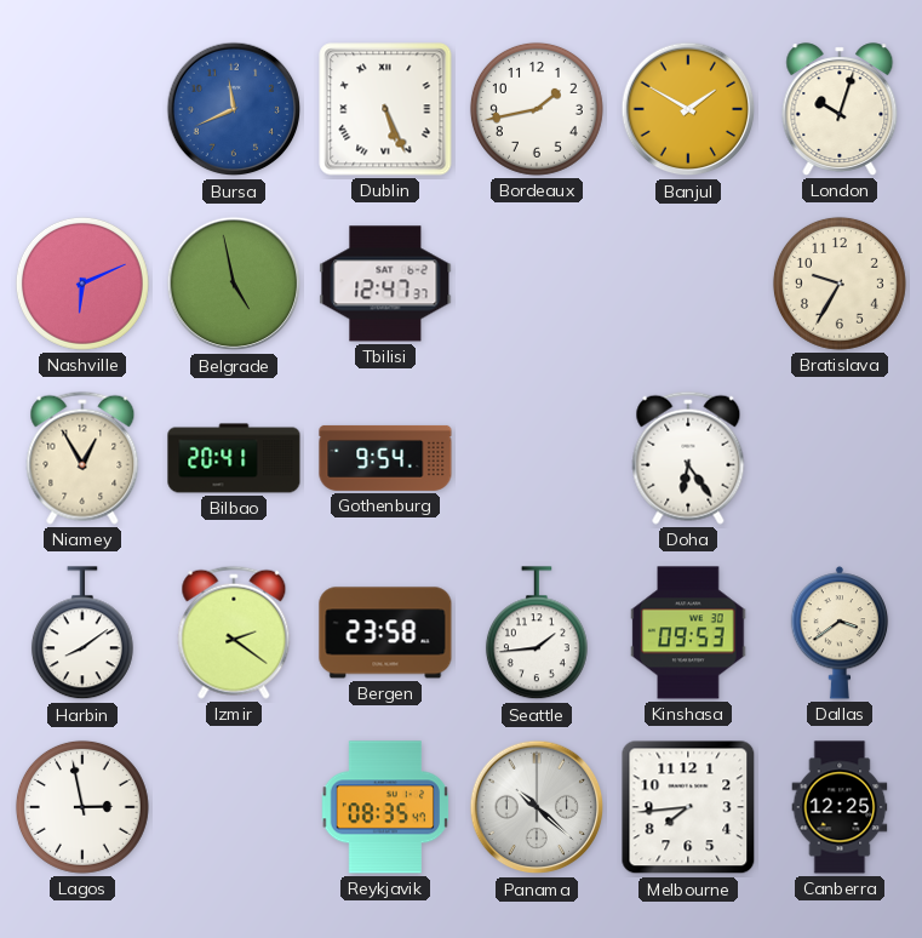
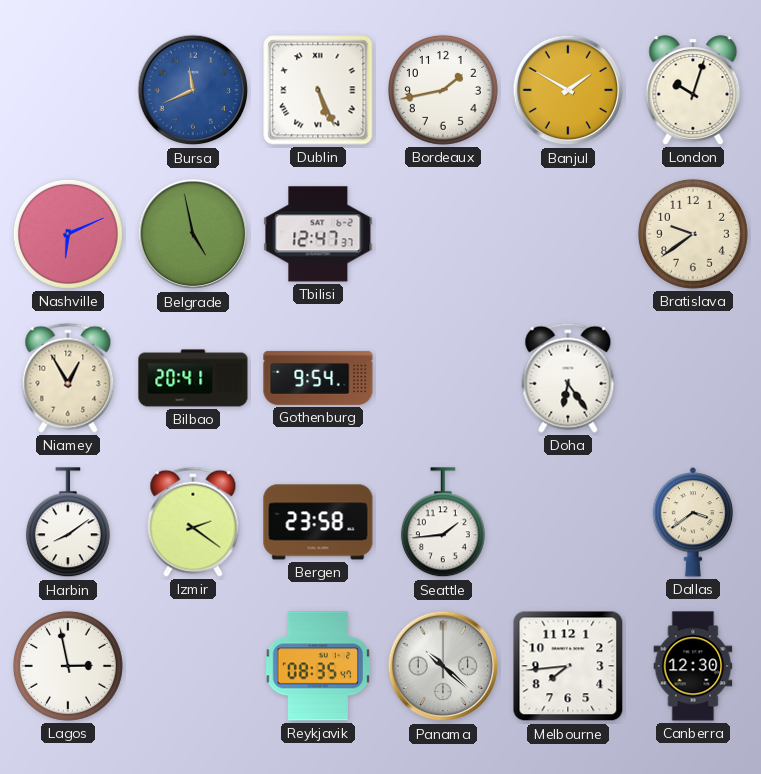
Bratislava: 9:35 -> 9:39 (693, 234)
Kinshasa: 09:53 -> none (688, 633)
Canberra: 12:25 -> 12:30 (693, 666)
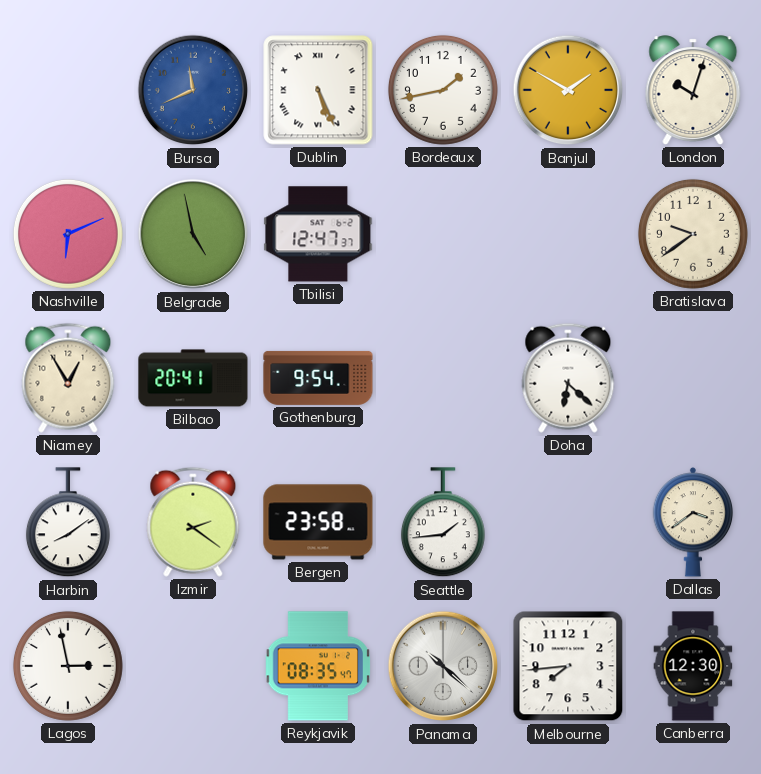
Doha: 6:24 -> 6:22 (568, 378)
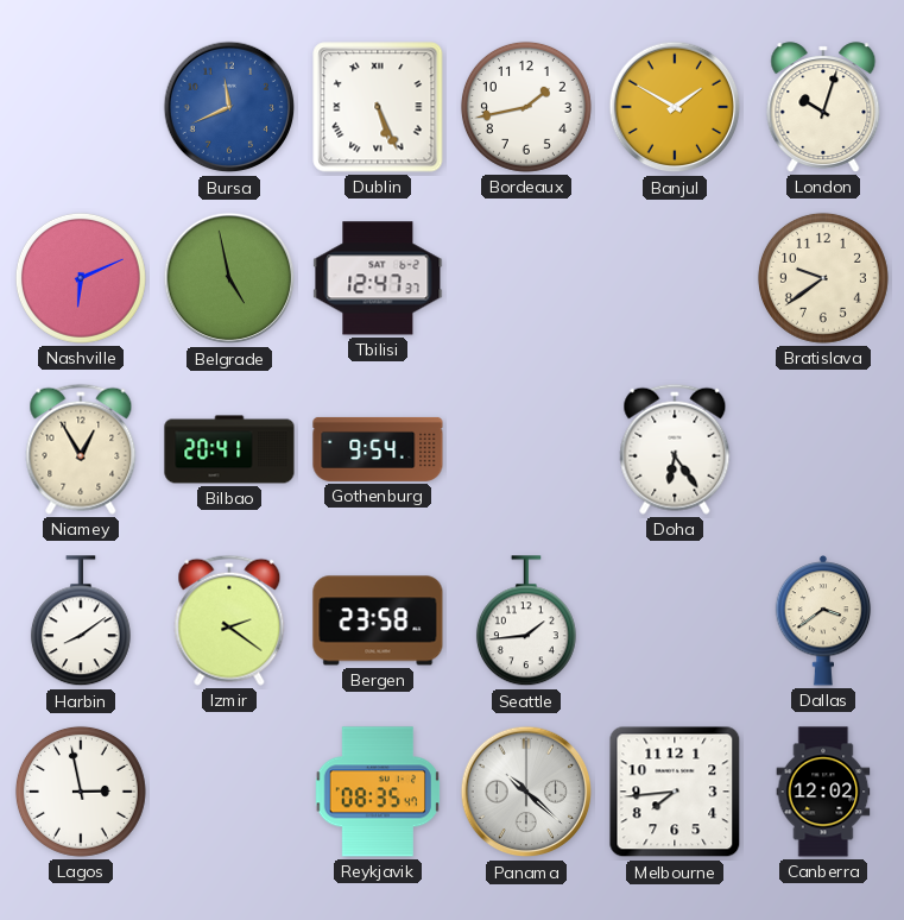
Doha: 6:22 -> 6:24 (675, 449)
Canberra: 12:30 -> 12:02 (823, 792)
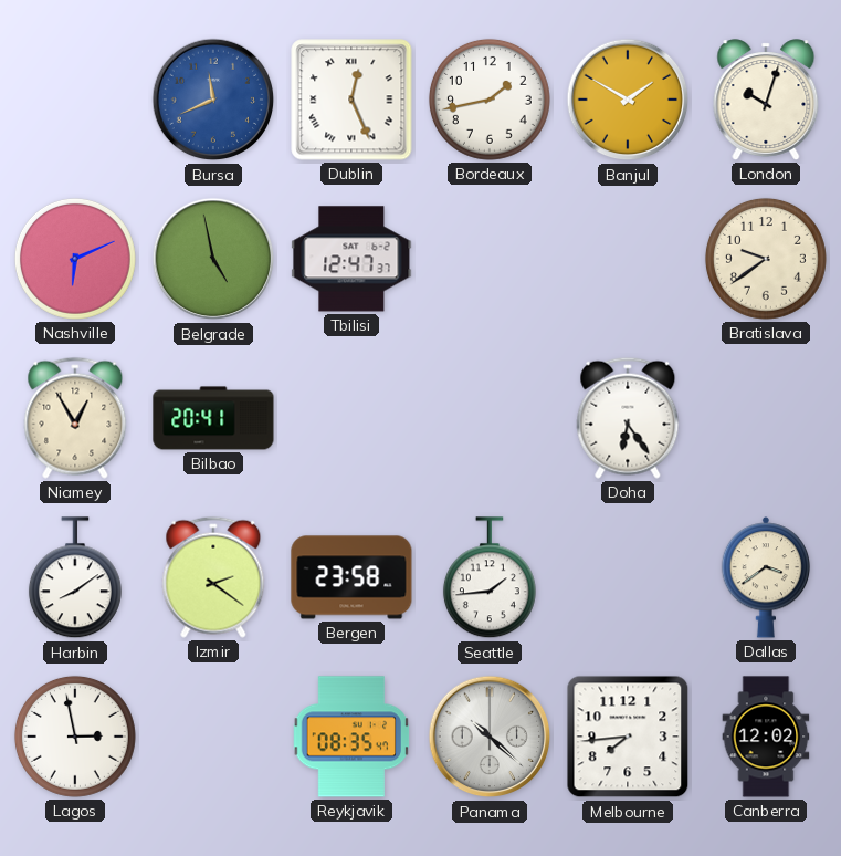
Dublin: 5:26 -> 12:26 (351, 100)
Gothenburg: 9:54 -> none (378, 449)
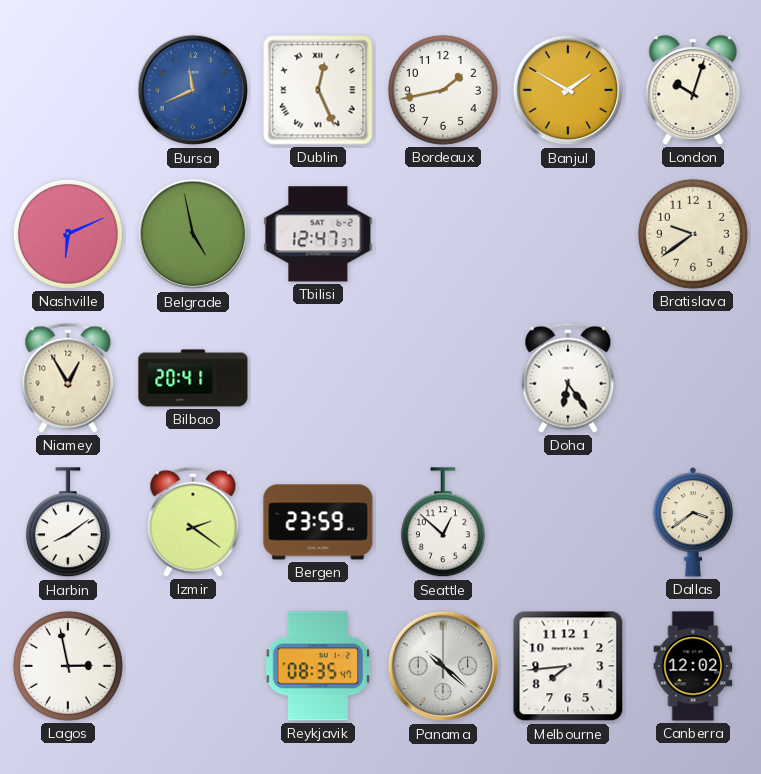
Bergen: 23:58 -> 23:59 (318, 522)
Seattle: 1:44 -> 12:52 (443, 523)
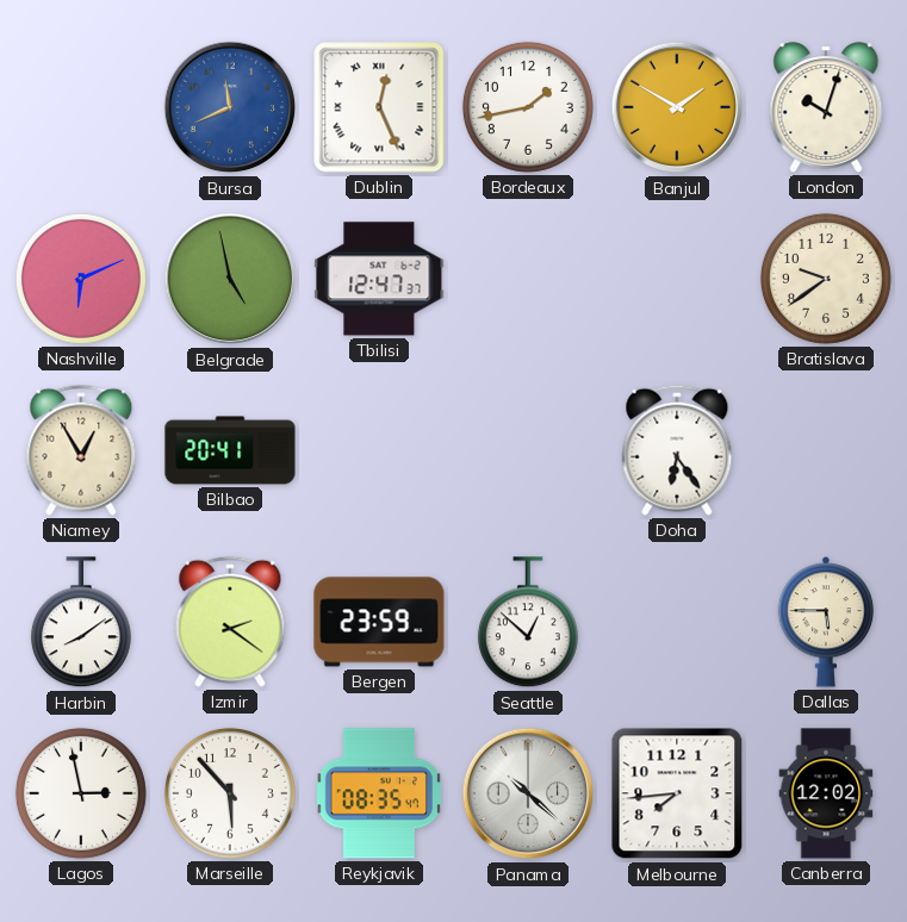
Dallas: 3:39 -> 5:45 (826, 622)
Marseille: none -> 5:53 (230, 793)
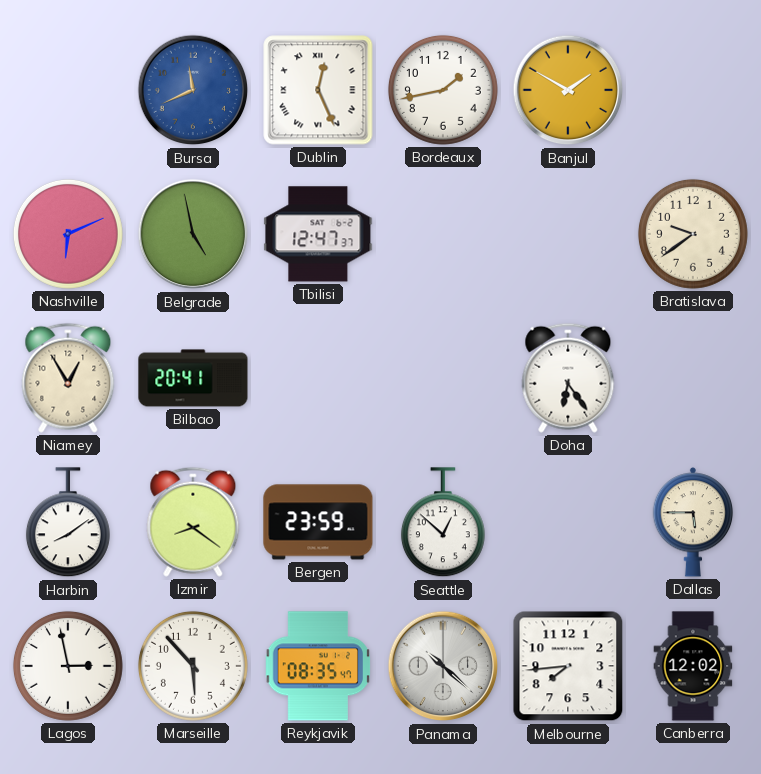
London: 10:03 -> none (826, 107)
Izmir: 2:21 -> 8:21 (193, 522)
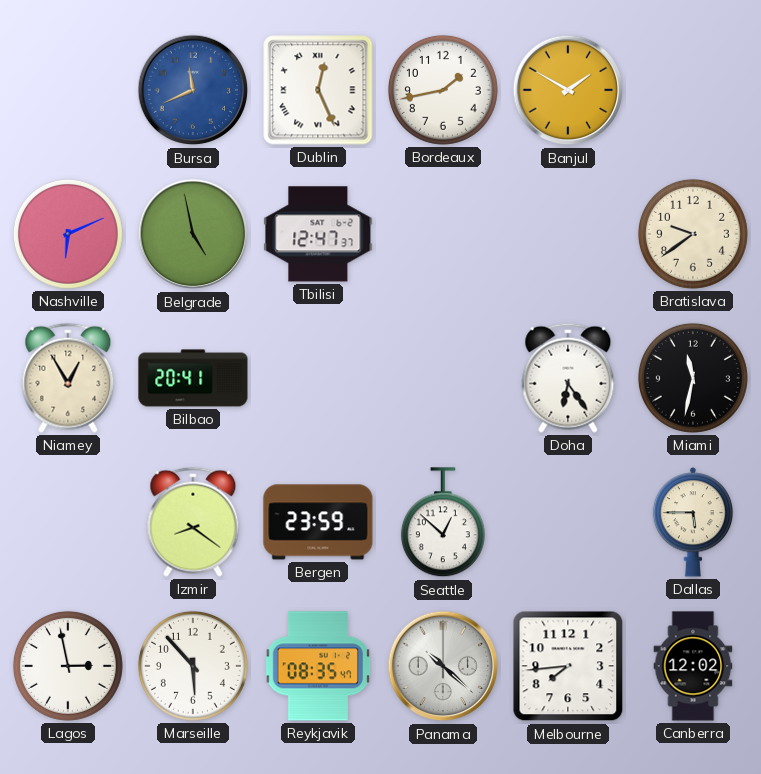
Miami: none -> 11:32 (693, 378)
Harbin: 8:09 -> none (68, 523)
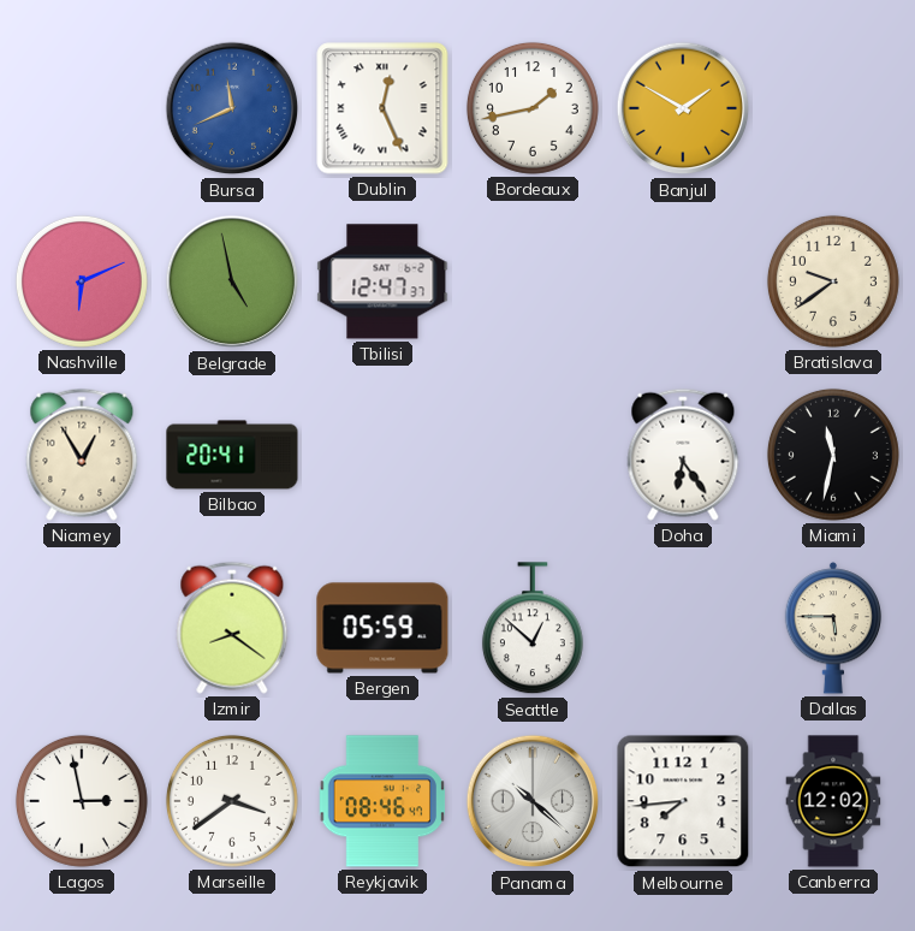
Bergen: 23:59 -> 05:59 (382, 628)
Marseille: 5:53 -> 3:39 (232, 801)
Reykjavik: 08:35 -> 08:46 (381, 801)
